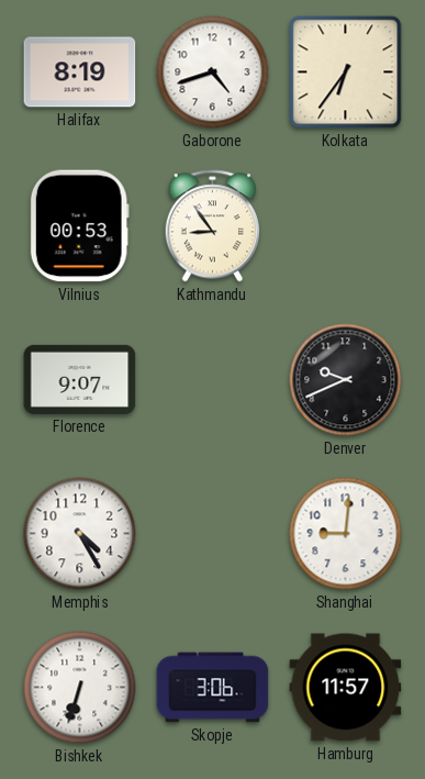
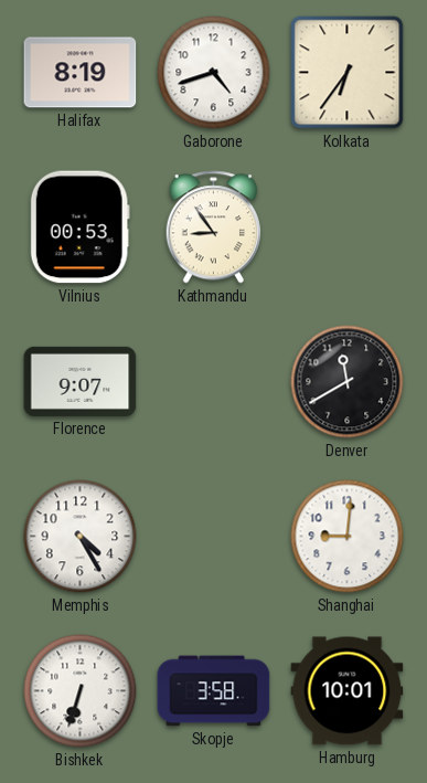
Denver: 9:41 -> 11:40 (348, 382)
Skopje: 3:06 -> 3:58 (214, 691)
Hamburg: 11:57 -> 10:01 (348, 691)
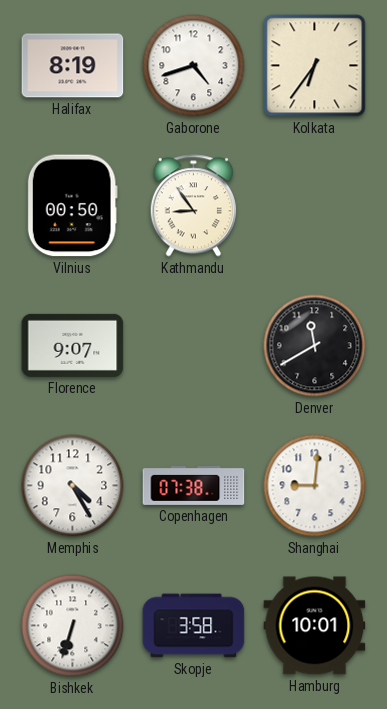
Vilnius: 00:53 -> 00:50 (72, 206)
Copenhagen: none -> 07:38 (194, 485)
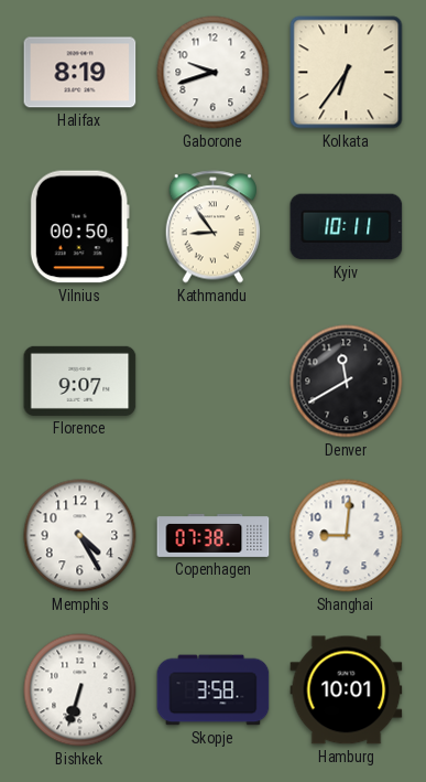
Gaborone: 4:42 -> 9:42 (214, 73)
Kyiv: none -> 10:11 (347, 227)
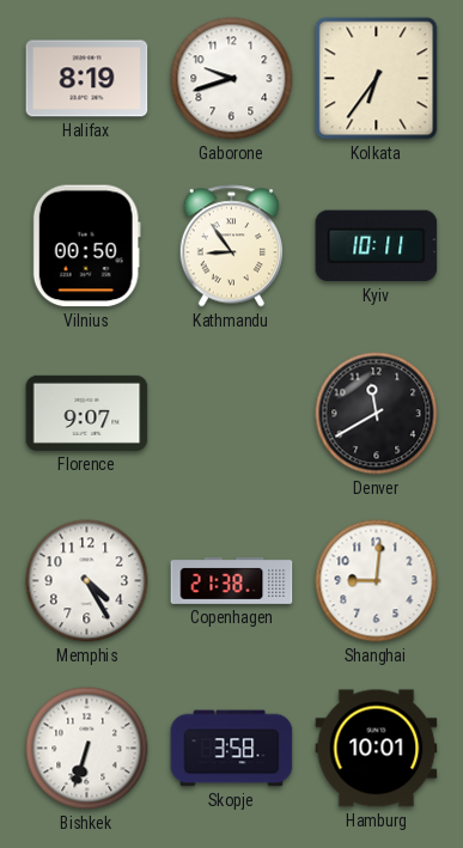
Copenhagen: 07:38 -> 21:38 (232, 580)
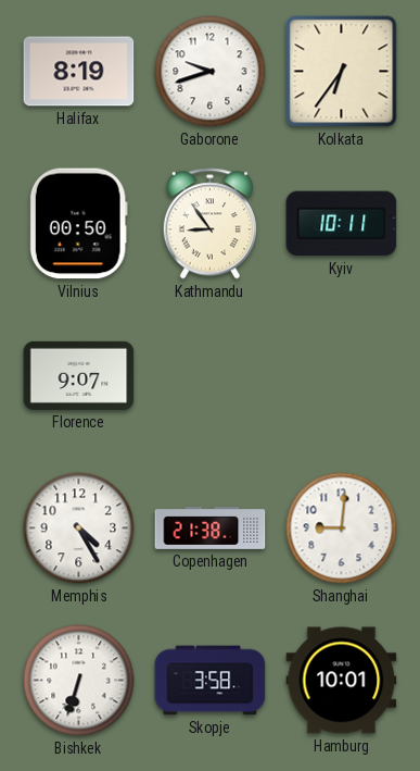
Denver: 11:40 -> none (377, 414)
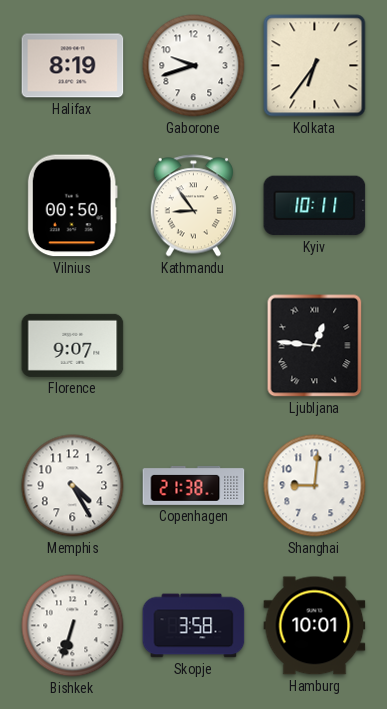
Ljubljana: none -> 12:46 (315, 346)
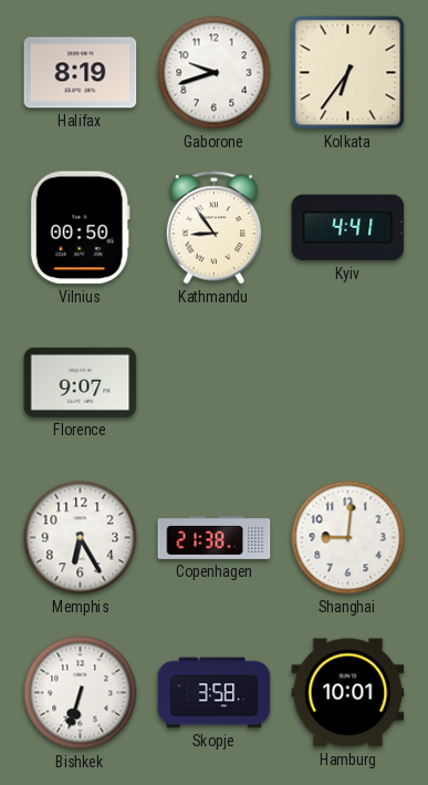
Kyiv: 10:11 -> 4:41 (348, 228)
Ljubljana: 12:46 -> none (315, 346)
Memphis: 4:25 -> 6:25 (81, 538)
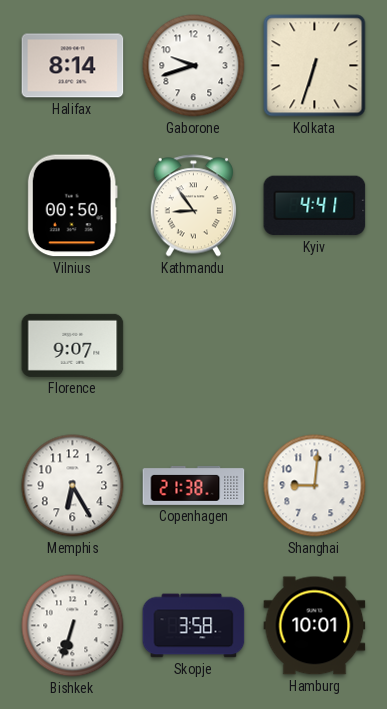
Halifax: 8:19 -> 8:14 (73, 66)
Kolkata: 6:36 -> 6:33 (315, 66)
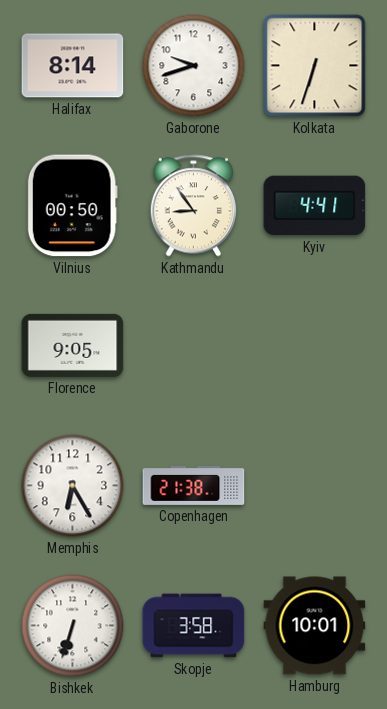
Florence: 9:07 -> 9:05 (73, 345)
Shanghai: 9:01 -> none (315, 486)
